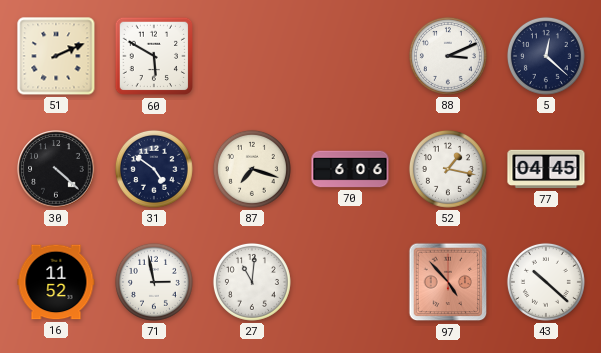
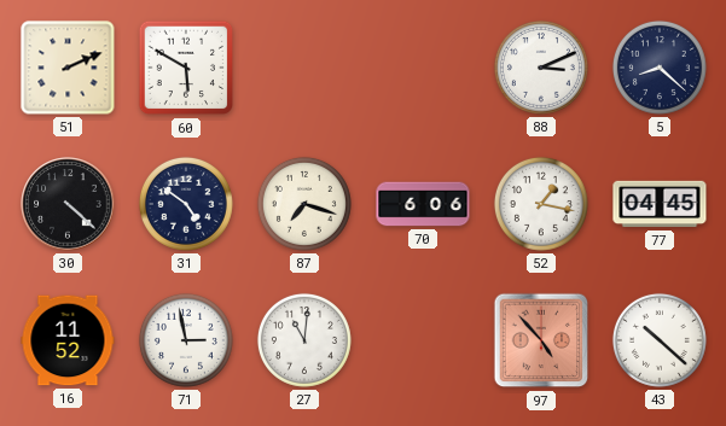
5: 12:22 -> 8:22 (660, 68)
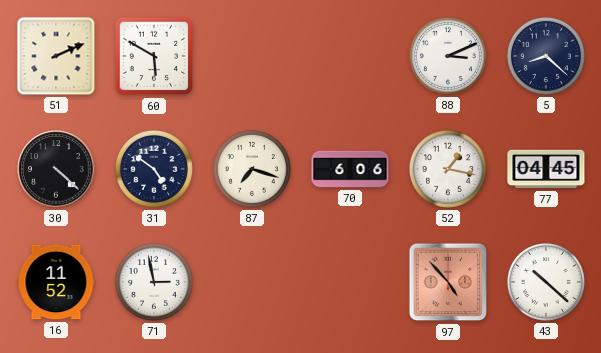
27: 11:01 -> none (304, 340)
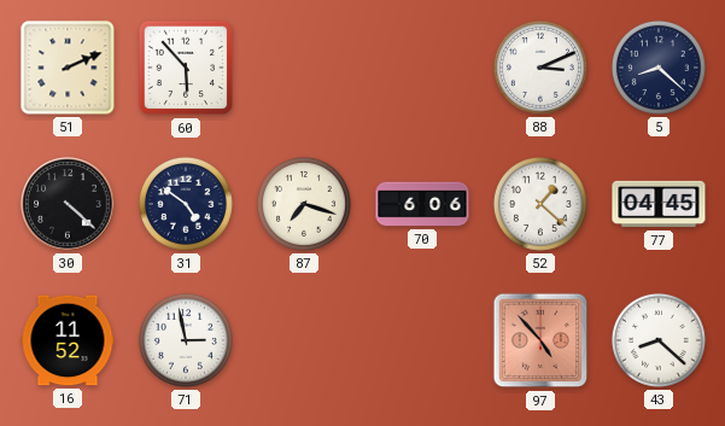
60: 5:50 -> 5:53 (186, 68)
52: 1:17 -> 1:22 (540, 204)
43: 10:22 -> 8:22 (659, 340)
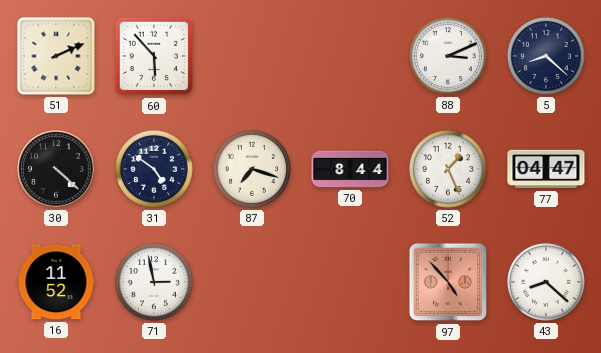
70: 6:06 -> 8:44 (350, 169)
52: 1:22 -> 1:26 (448, 169)
77: 04:45 -> 04:47 (546, 169)
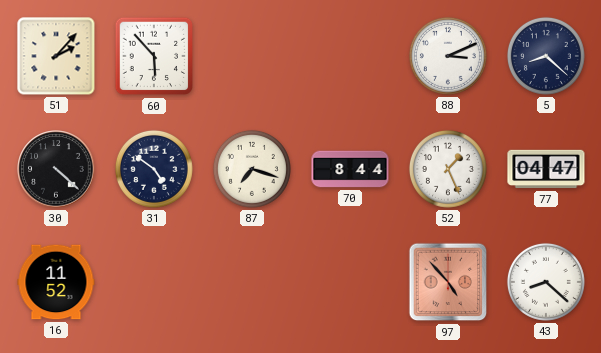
51: 2:11 -> 2:07 (56, 56)
71: 2:58 -> none (154, 282)
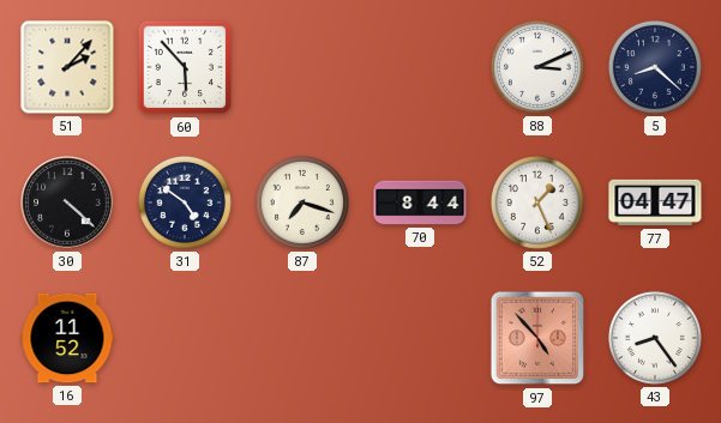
43: 8:22 -> 8:24 (655, 338)
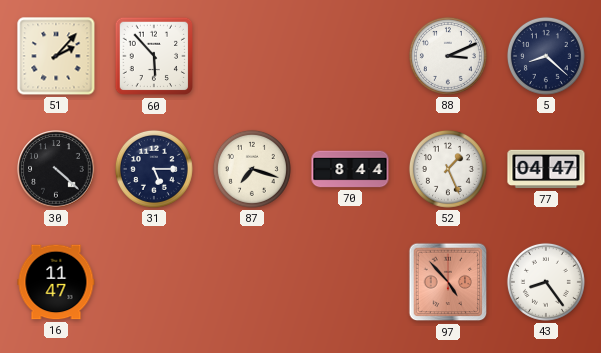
31: 4:51 -> 5:15 (154, 169)
16: 11:52 -> 11:47 (56, 282)
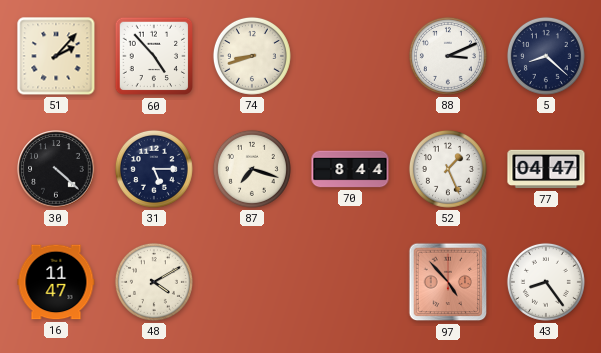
60: 5:53 -> 4:53 (154, 56)
74: none -> 8:42 (252, 56)
48: none -> 4:10 (154, 282)
